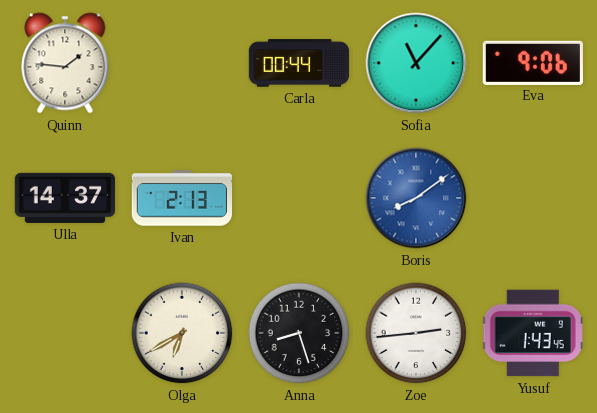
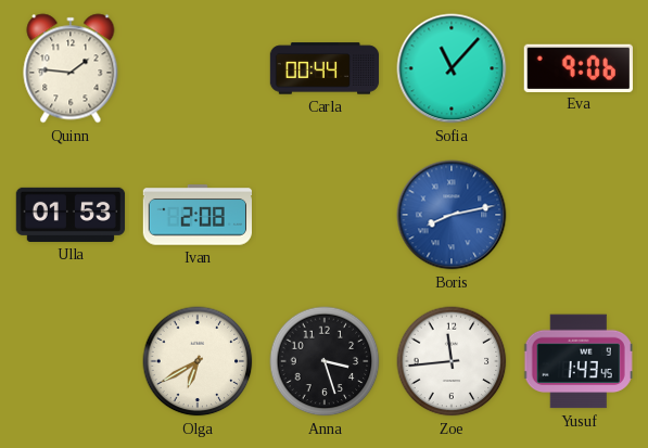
Ulla: 14:37 -> 01:53 (71, 215)
Ivan: 2:13 -> 2:08 (196, 215)
Boris: 8:09 -> 8:13 (452, 215)
Anna: 8:27 -> 3:27 (325, 361)
Zoe: 2:44 -> 11:44 (452, 361)
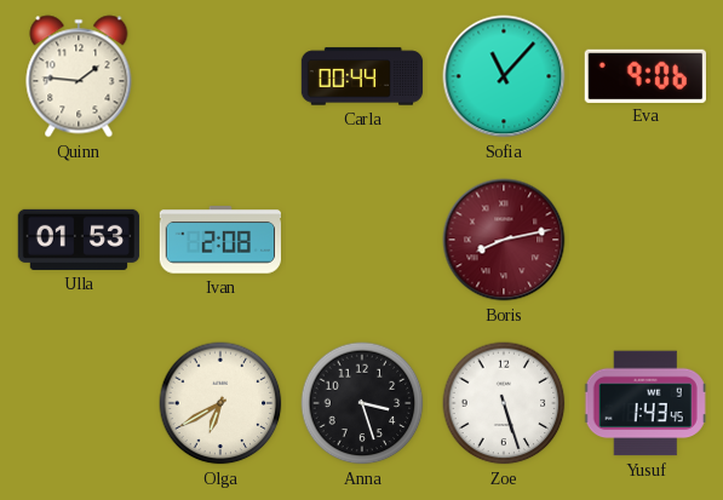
Boris dial: blue -> burgundy (504, 240)
Zoe: 11:44 -> 5:27 (504, 403)
